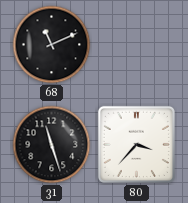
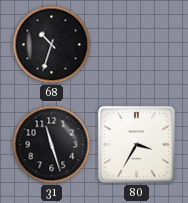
68: 11:11 -> 10:33 (52, 45)
80: 3:37 -> 3:35 (136, 144)
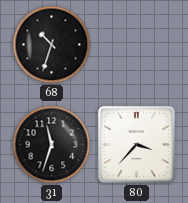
31: 11:27 -> 11:33 (52, 145)
80: 3:35 -> 3:37 (136, 144)
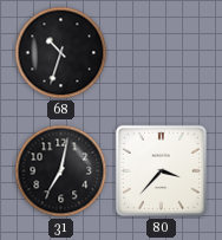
31: 11:33 -> 7:02 (61, 171)
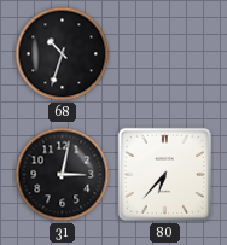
31: 7:02 -> 3:02 (63, 175)
80: 3:37 -> 6:37 (164, 174)
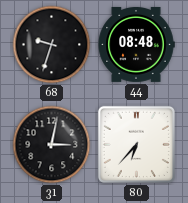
68: 10:33 -> 9:33 (52, 45)
44: none -> 08:48 (136, 44)
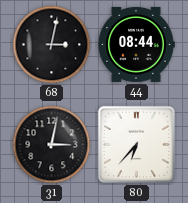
68: 9:33 -> 3:02 (52, 45)
44: 08:48 -> 08:44 (136, 44)
